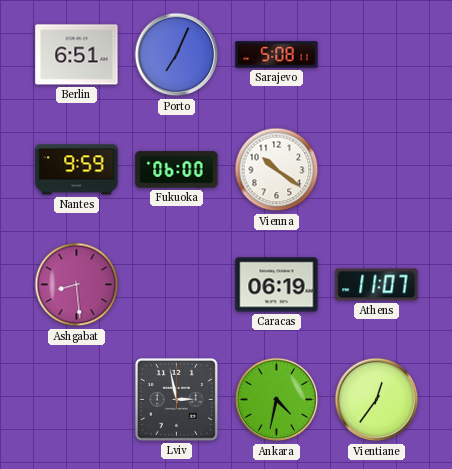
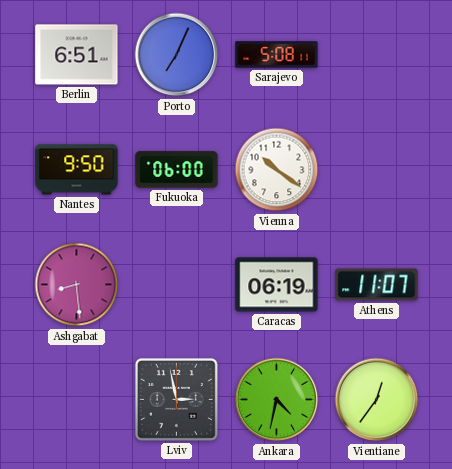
Nantes: 9:59 -> 9:50 (77, 170)
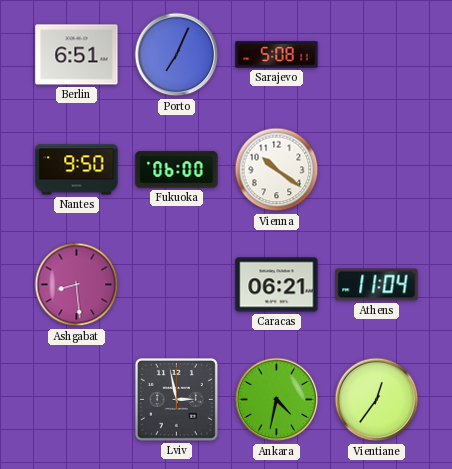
Caracas: 06:19 -> 06:21 (277, 285)
Athens: 11:07 -> 11:04 (377, 285)
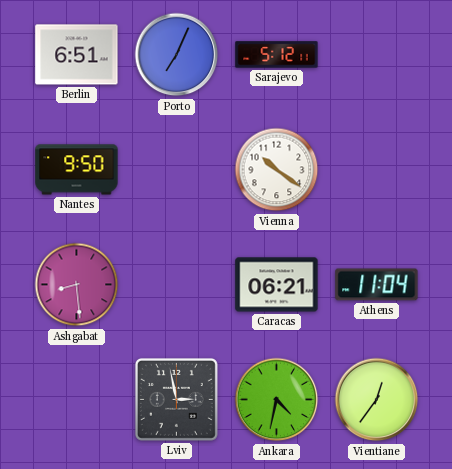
Sarajevo: 5:08 -> 5:12 (277, 55)
Fukuoka: 06:00 -> none (177, 170)
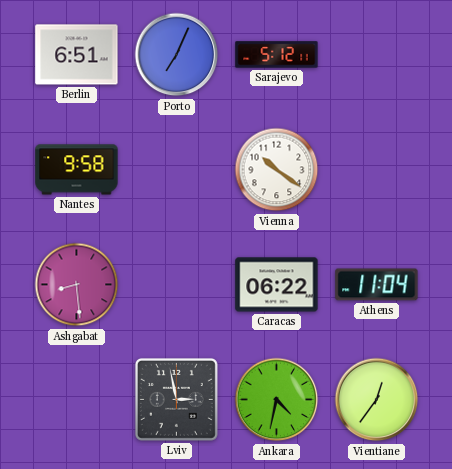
Nantes: 9:50 -> 9:58 (77, 170)
Caracas: 06:21 -> 06:22 (277, 285)
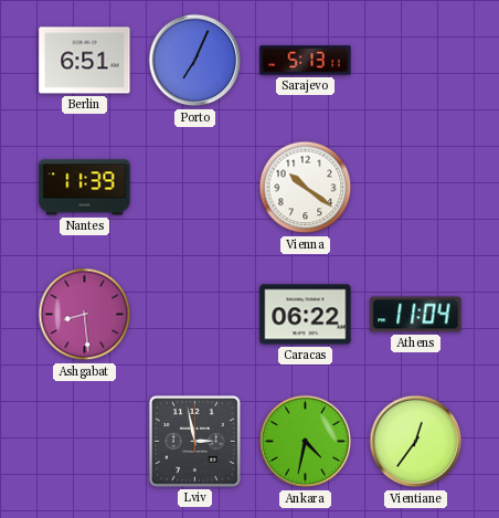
Sarajevo: 5:12 -> 5:13 (306, 61)
Nantes: 9:58 -> 11:39 (85, 188)
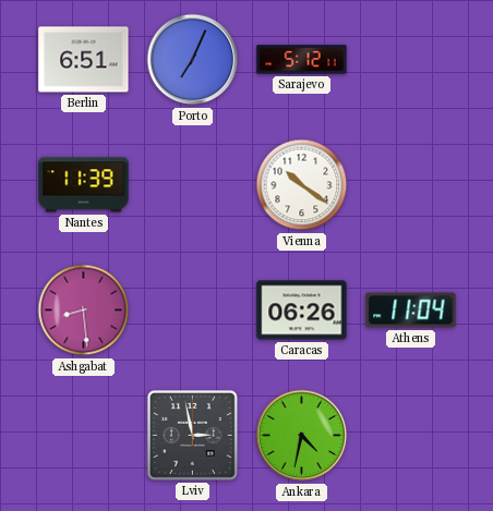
Sarajevo: 5:13 -> 5:12 (302, 60)
Caracas: 06:22 -> 06:26 (302, 311)
Vientiane: 12:36 -> none (416, 442)
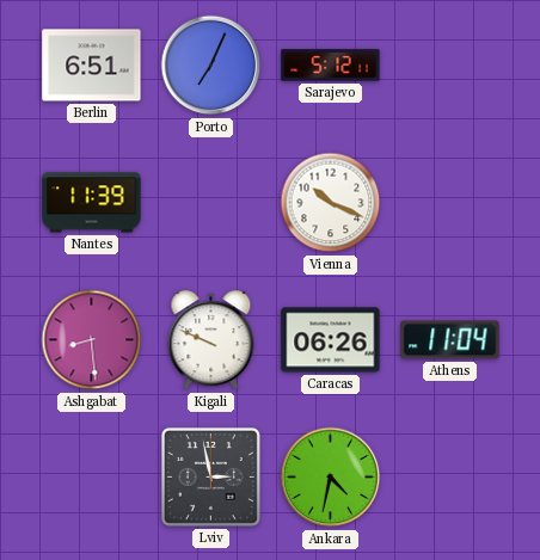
Vienna: 10:21 -> 10:19 (331, 203)
Kigali: none -> 9:49 (211, 340)
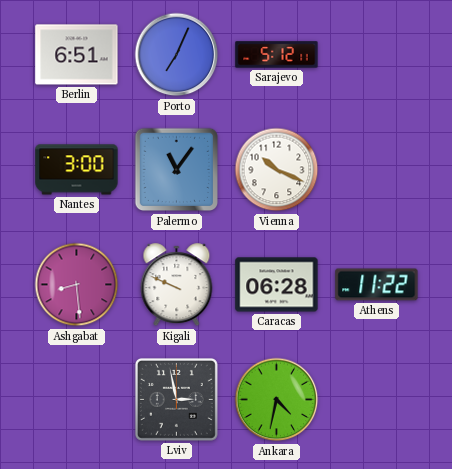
Nantes: 11:39 -> 3:00 (77, 170)
Palermo: none -> 11:06 (177, 170)
Caracas: 06:26 -> 06:28 (277, 285)
Athens: 11:04 -> 11:22 (377, 285)
